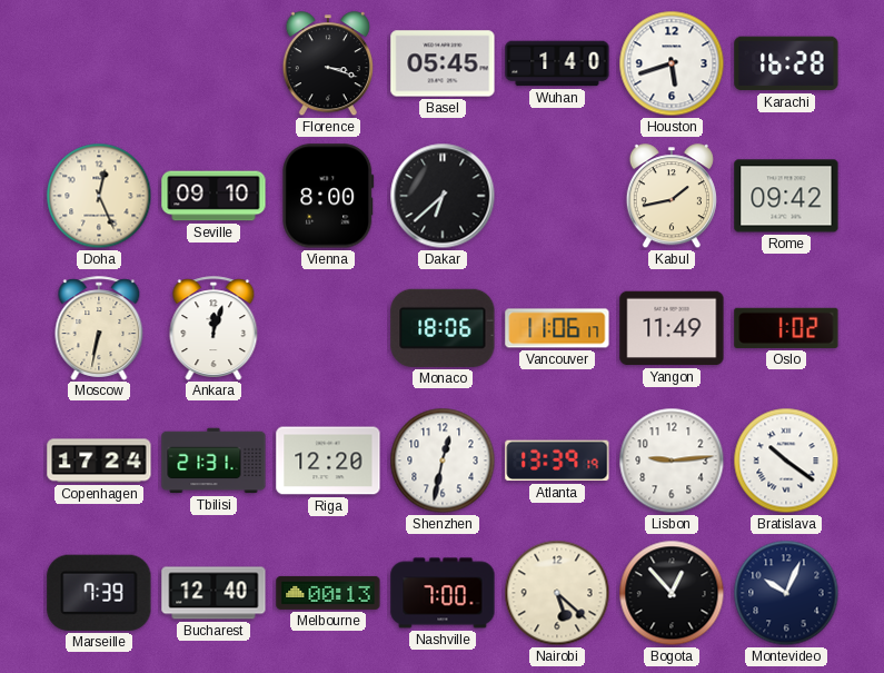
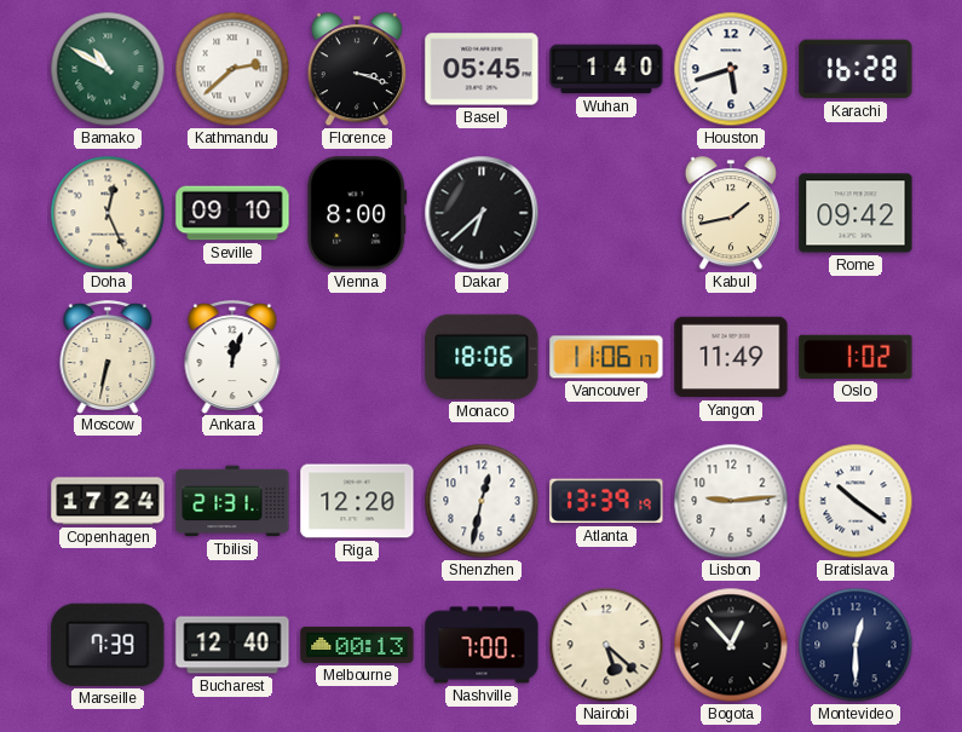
Bamako: none -> 10:50 (108, 69)
Kathmandu: none -> 2:38 (232, 69)
Montevideo: 10:04 -> 12:30 (856, 645)
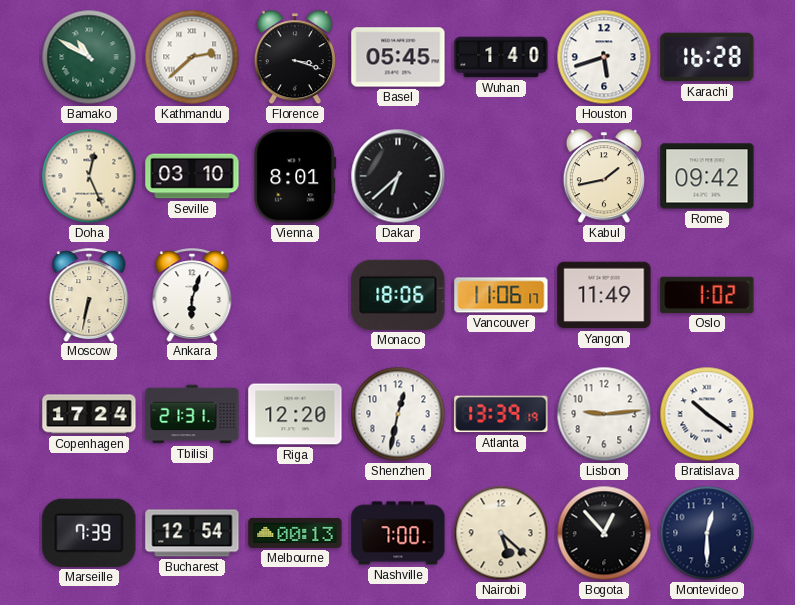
Seville: 09:10 -> 03:10 (192, 176)
Vienna: 8:00 -> 8:01 (295, 176)
Ankara: 12:03 -> 6:03 (192, 295)
Bucharest: 12:40 -> 12:54 (192, 533)
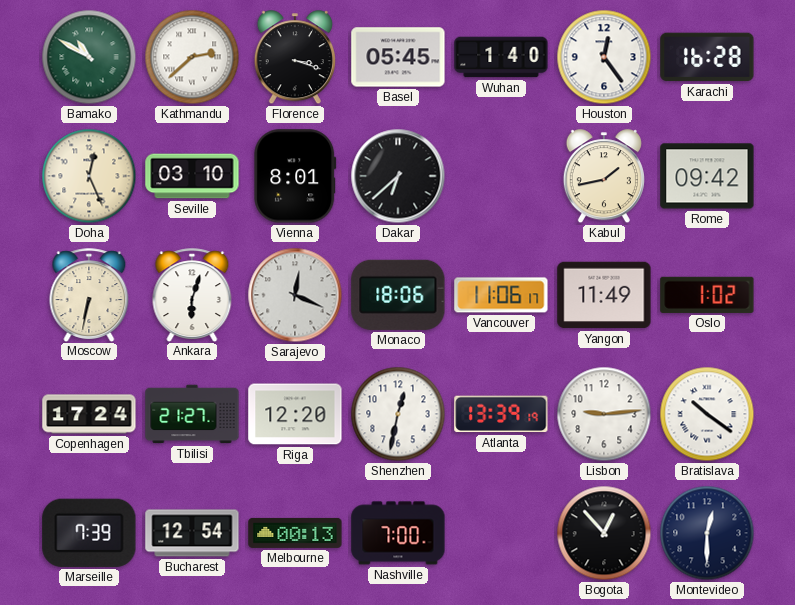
Houston: 5:42 -> 12:24 (604, 57)
Sarajevo: none -> 12:19 (295, 295)
Tbilisi: 21:31 -> 21:27 (192, 414)
Nairobi: 5:22 -> none (501, 533)
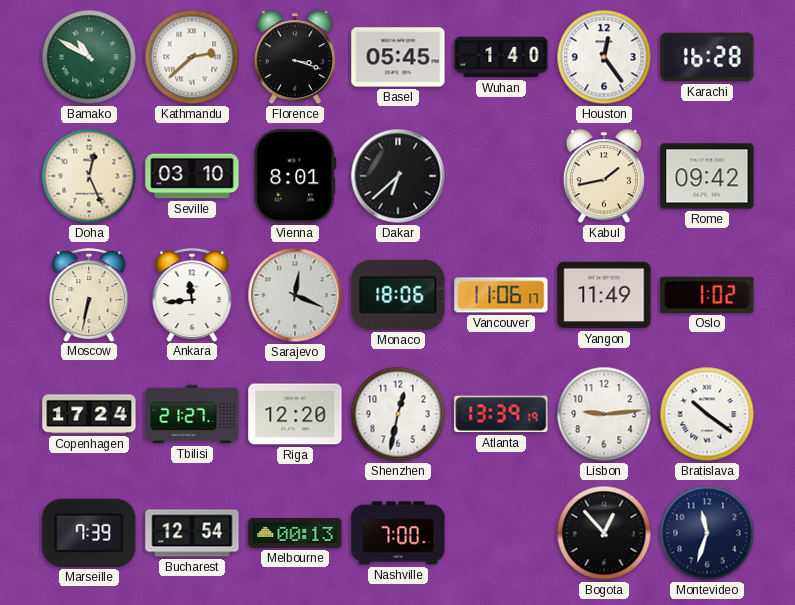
Ankara: 6:03 -> 11:44 (192, 295)
Montevideo: 12:30 -> 11:33 (707, 533)
